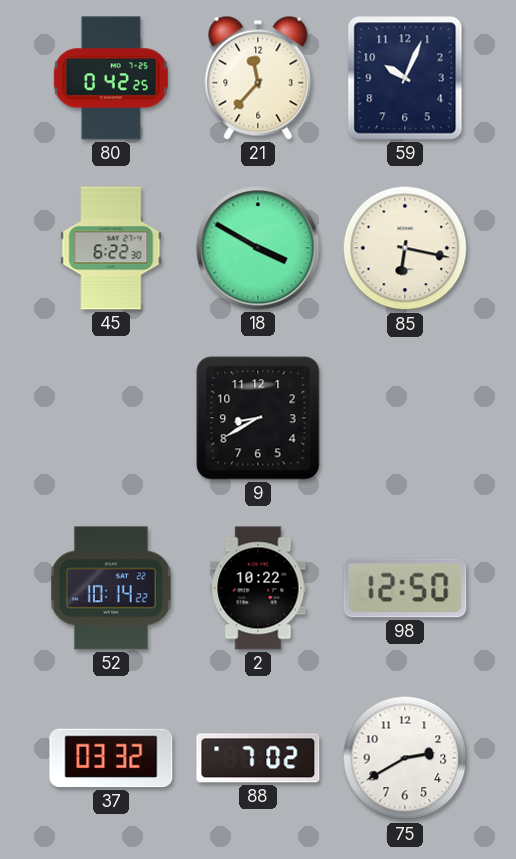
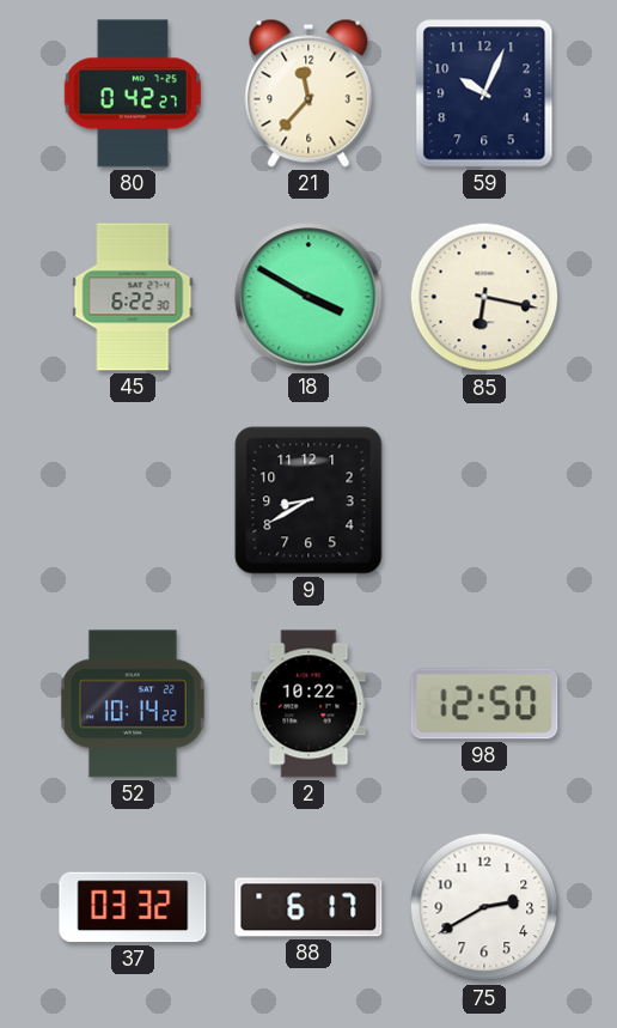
80: 0:42:25 -> 0:42:27 (133, 93)
88: 7:02 -> 6:17 (308, 907)
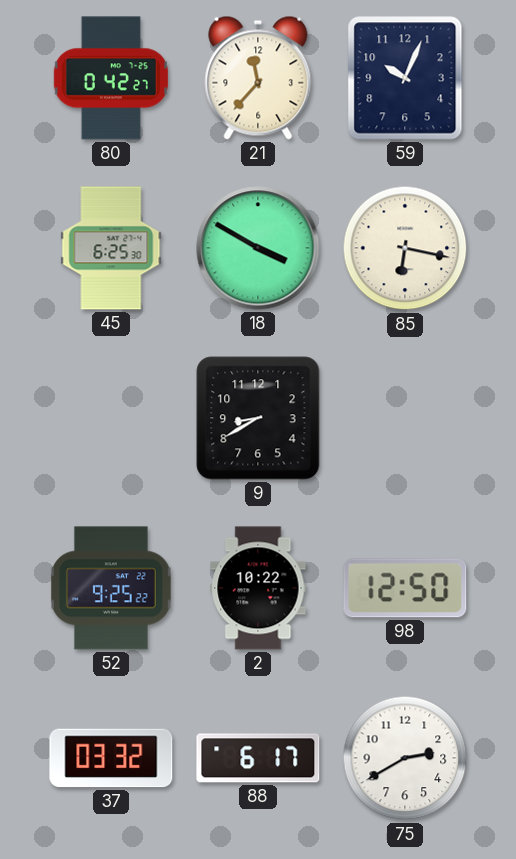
45: 6:22 -> 6:25 (111, 248)
52: 10:14 -> 9:25 (111, 588)
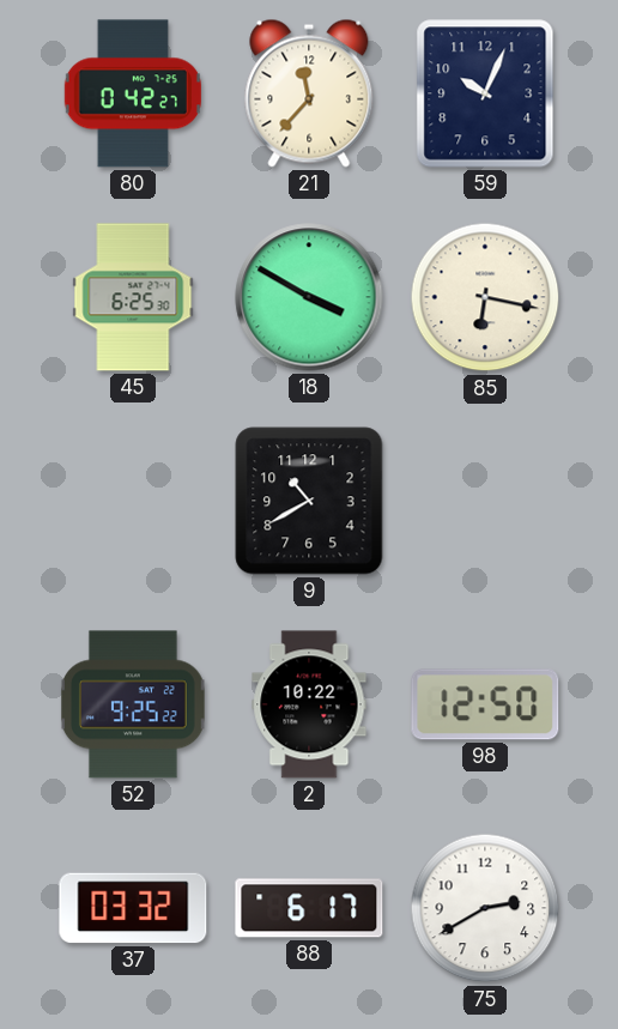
9: 8:40 -> 10:40 (309, 501)
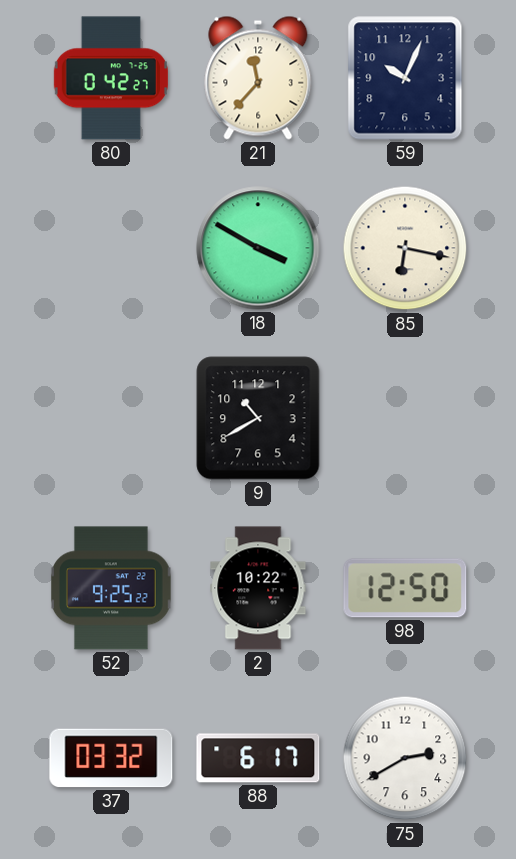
45: 6:25 -> none (133, 297)
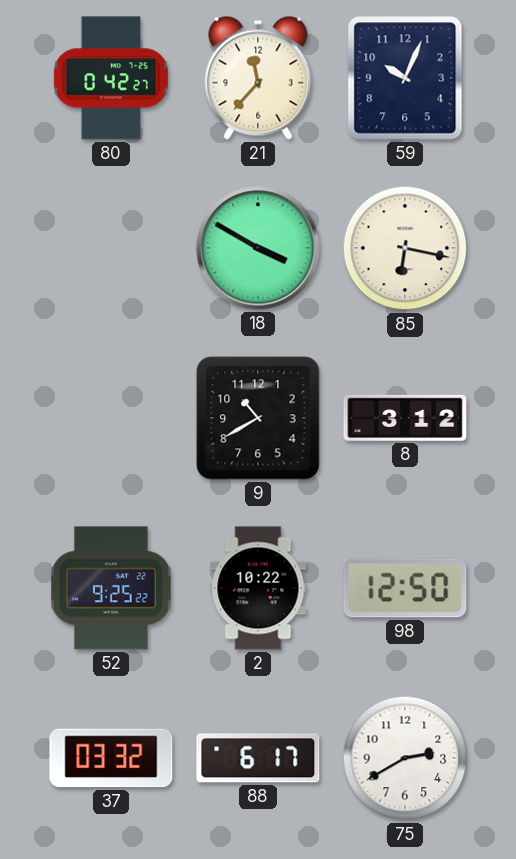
8: none -> 3:12 (405, 418)
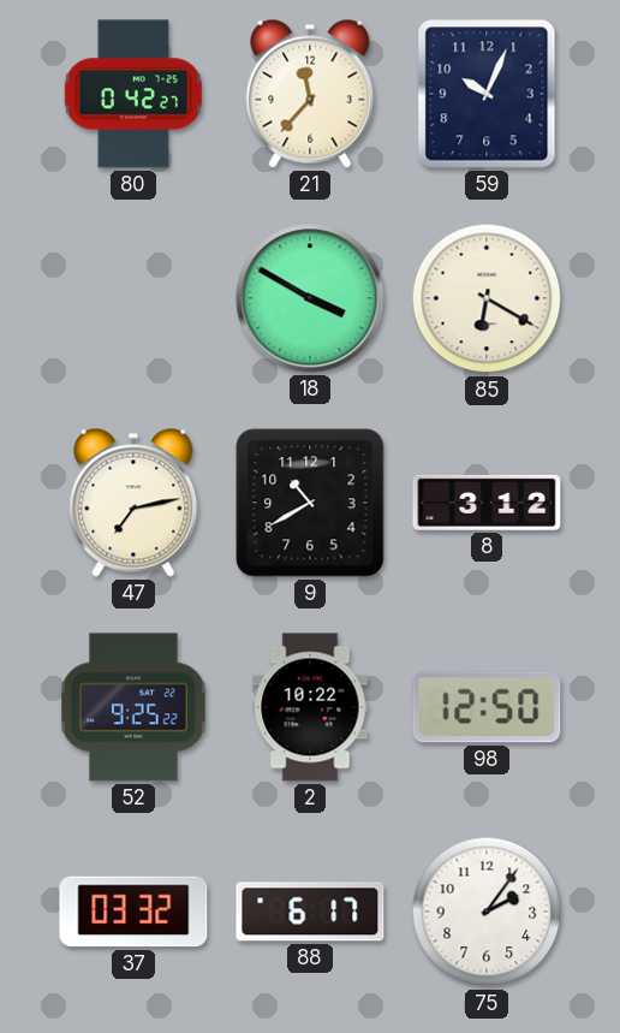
85: 6:17 -> 6:20 (487, 298)
47: none -> 7:13 (133, 503)
75: 2:40 -> 2:06 (487, 912)
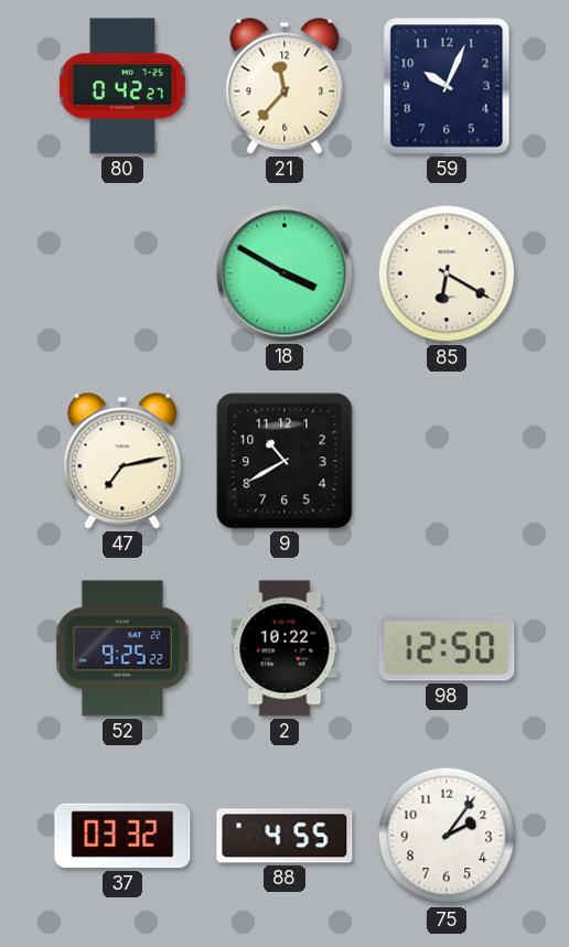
8: 3:12 -> none (487, 503)
88: 6:17 -> 4:55 (284, 836)
